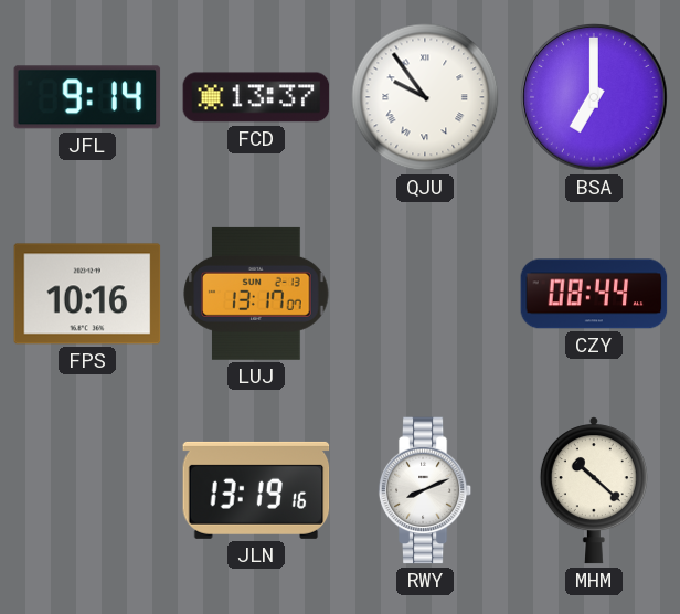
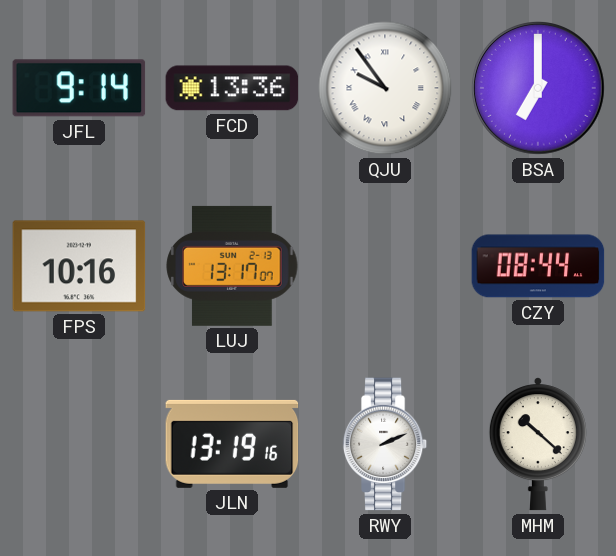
FCD: 13:37 -> 13:36 (232, 88)
RWY: 8:11 -> 2:11 (385, 444)
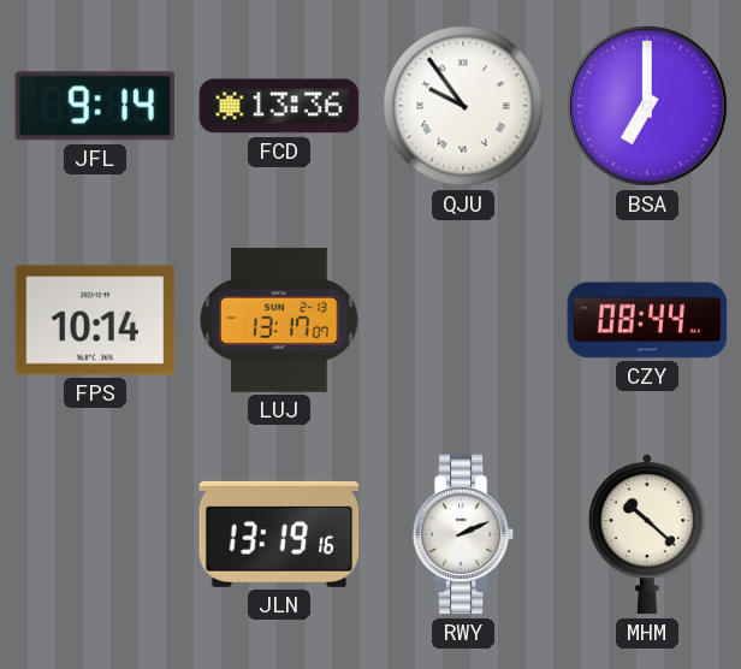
FPS: 10:16 -> 10:14 (95, 320)
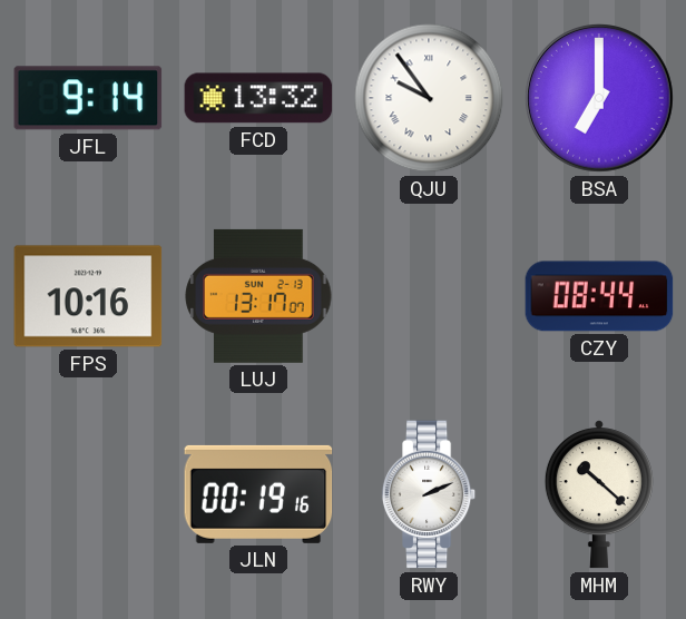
FCD: 13:36 -> 13:32 (258, 98)
FPS: 10:14 -> 10:16 (88, 296)
JLN: 13:19 -> 00:19 (258, 494)
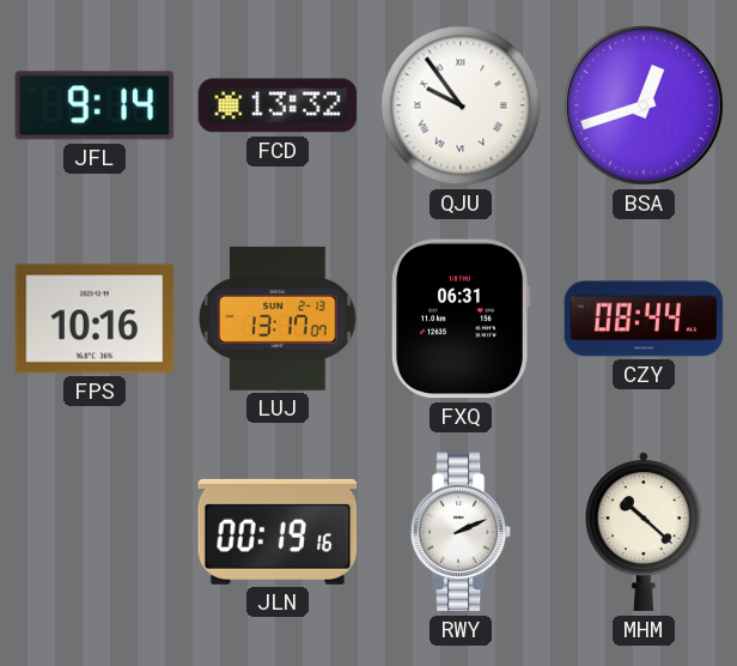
BSA: 7:00 -> 12:42 (645, 107)
FXQ: none -> 06:31 (461, 319)
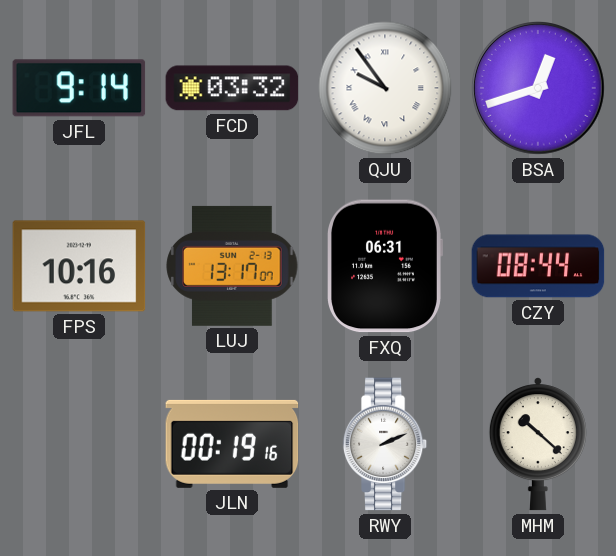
FCD: 13:32 -> 03:32 (232, 88)
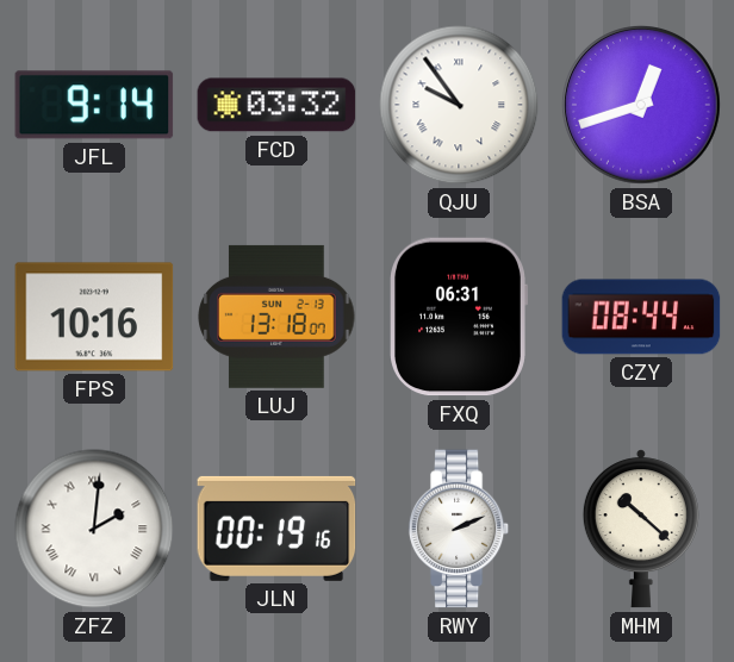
LUJ: 13:17 -> 13:18 (276, 317)
ZFZ: none -> 2:01 (94, 529)
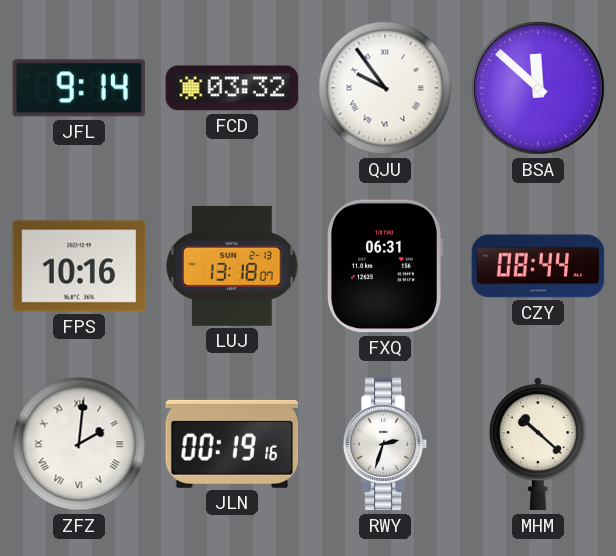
BSA: 12:42 -> 11:52 (539, 89)
RWY: 2:11 -> 2:33 (385, 444)
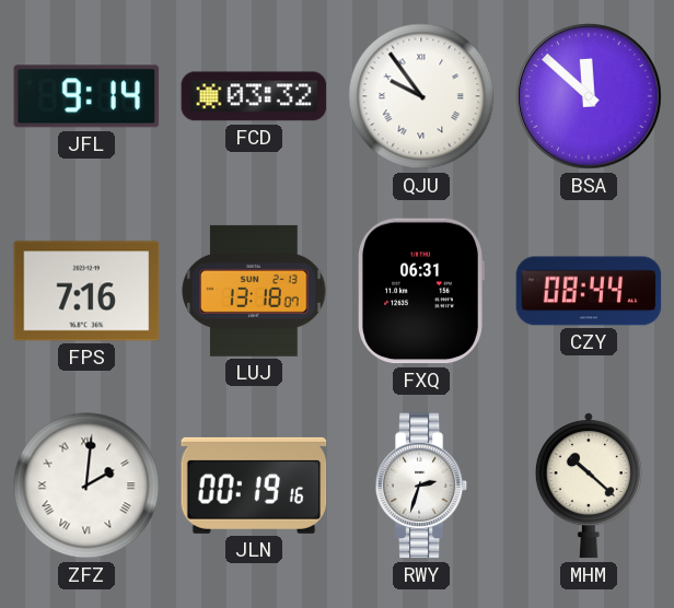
FPS: 10:16 -> 7:16 (86, 291)
